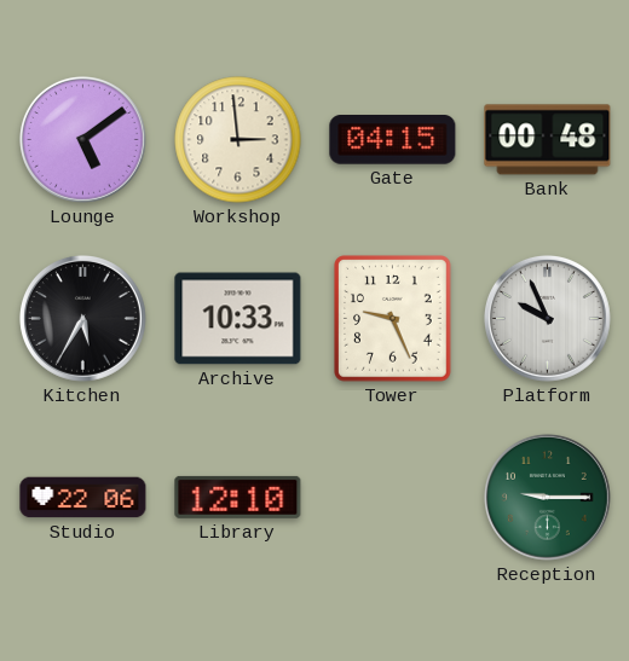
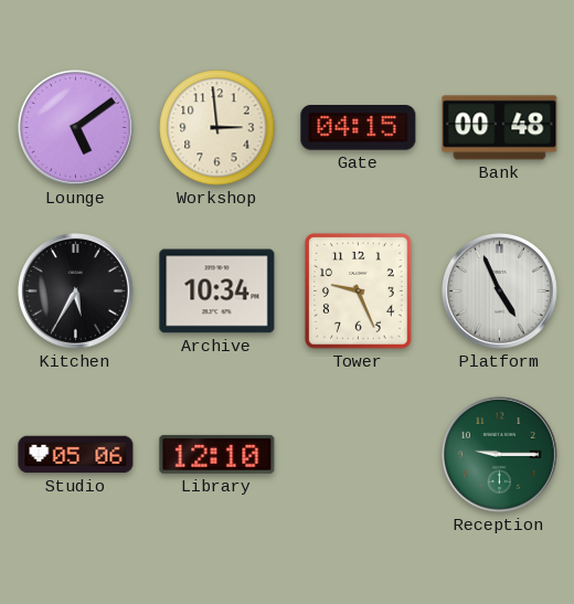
Archive: 10:33 -> 10:34 (217, 292)
Platform: 9:56 -> 4:56 (499, 290)
Studio: 22:06 -> 05:06 (76, 455)
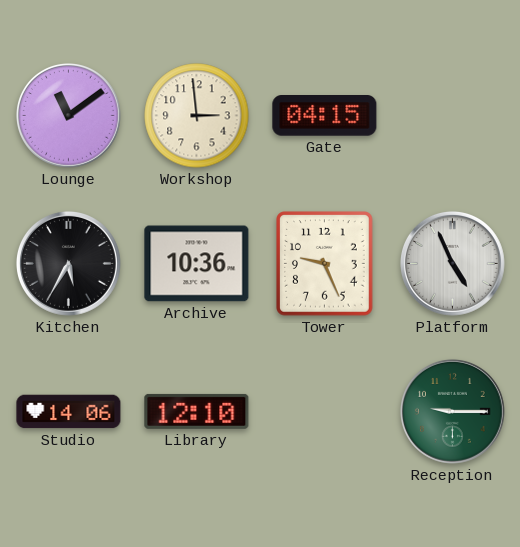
Lounge: 5:09 -> 11:09 (68, 115)
Bank: 00:48 -> none (500, 128)
Archive: 10:34 -> 10:36 (197, 264)
Studio: 05:06 -> 14:06 (69, 412)
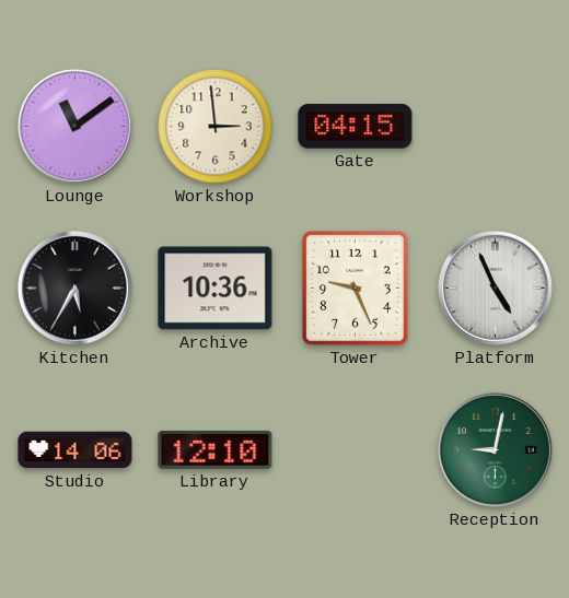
Reception: 9:15 -> 9:02 (495, 449)
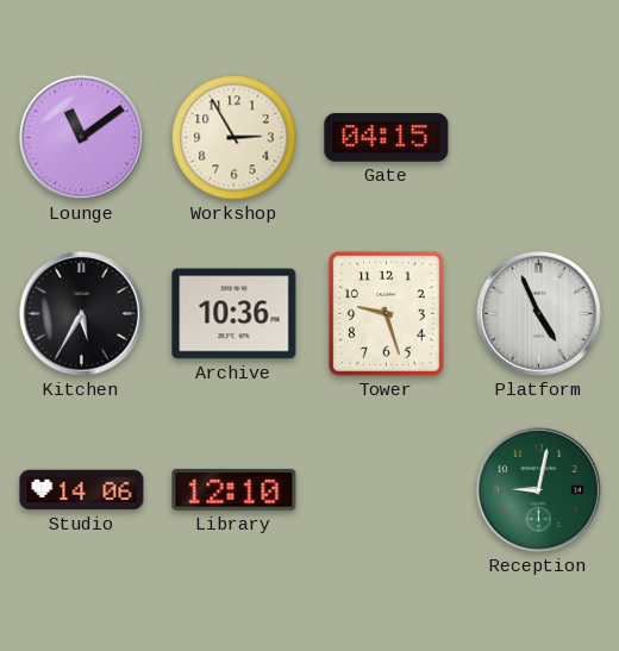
Workshop: 2:59 -> 2:55 (235, 138)
Tower: 9:26 -> 9:27 (387, 314)
